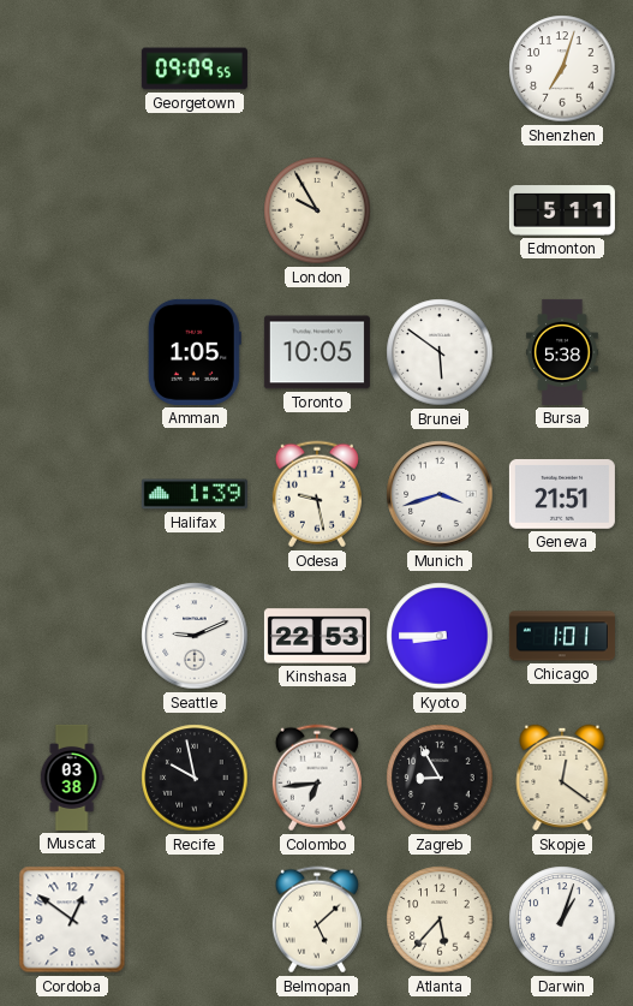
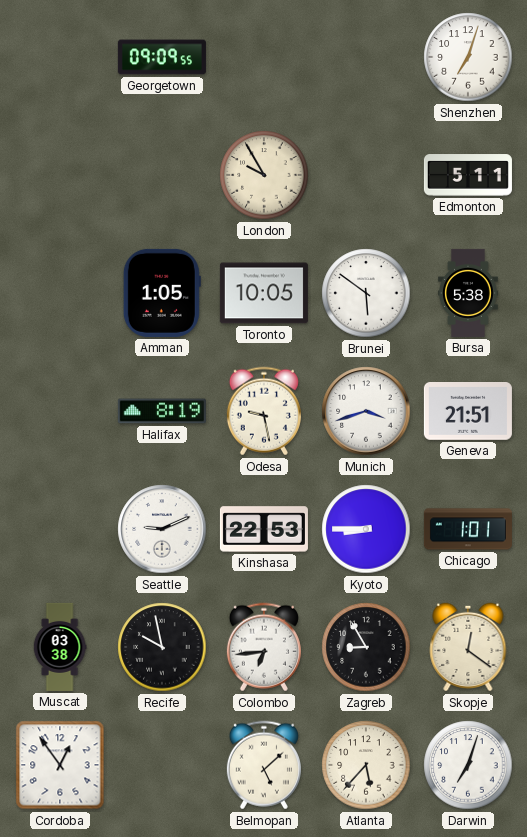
Halifax: 1:39 -> 8:19 (162, 411)
Cordoba: 12:51 -> 12:54 (60, 765)
Darwin: 1:03 -> 7:03 (468, 765)
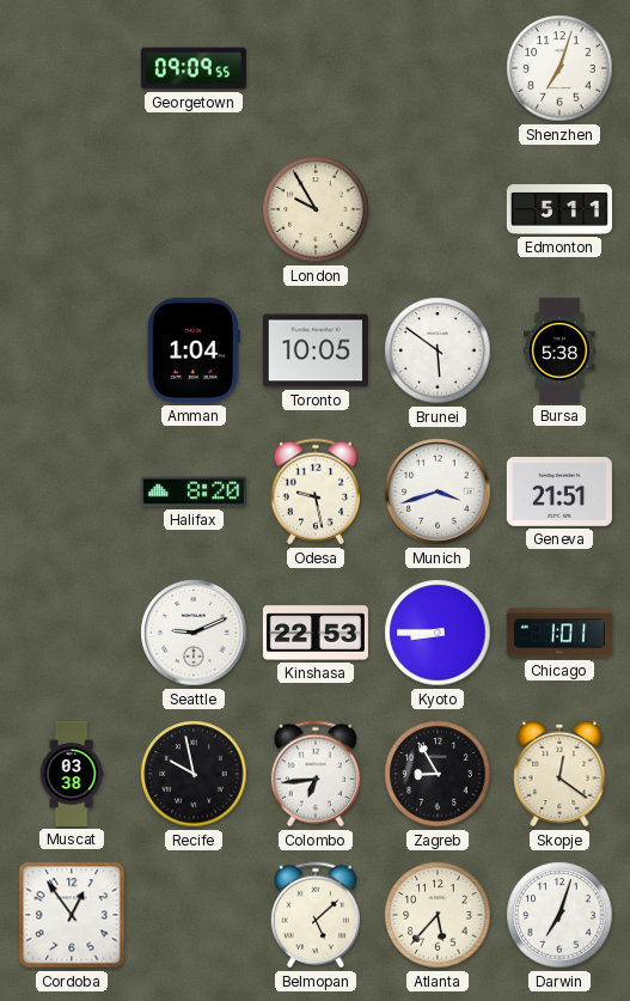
Amman: 1:05 -> 1:04 (194, 350)
Halifax: 8:19 -> 8:20 (194, 492)
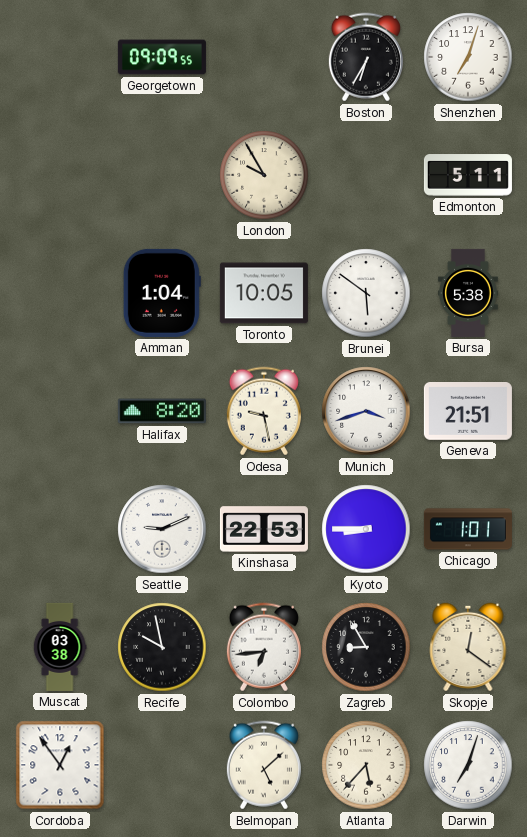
Boston: none -> 6:35 (366, 57)
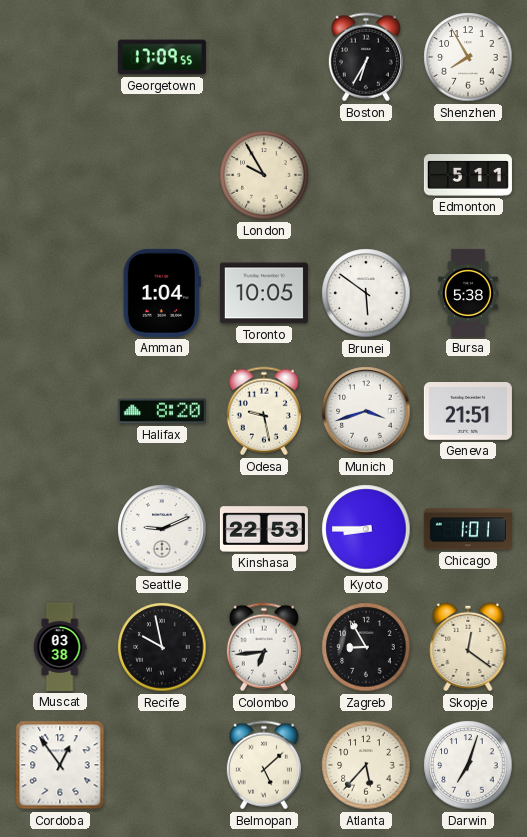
Georgetown: 09:09 -> 17:09 (162, 57)
Shenzhen: 7:03 -> 7:55 (468, 57)
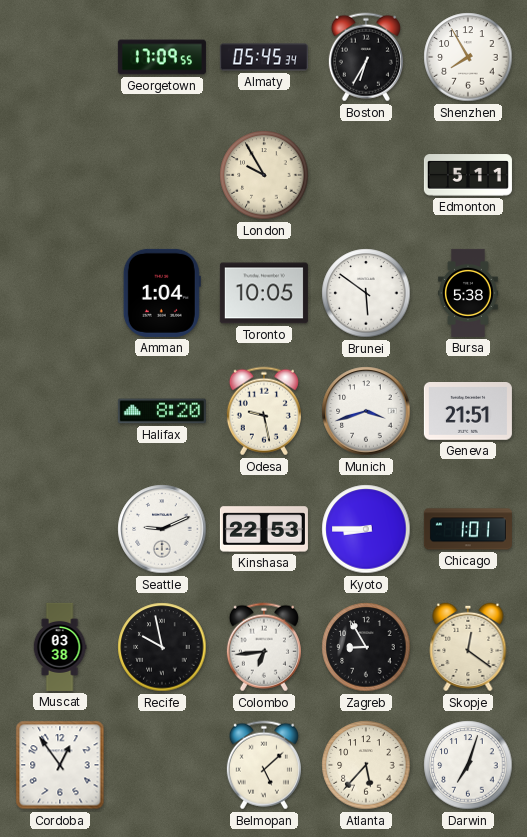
Almaty: none -> 05:45 (264, 57)
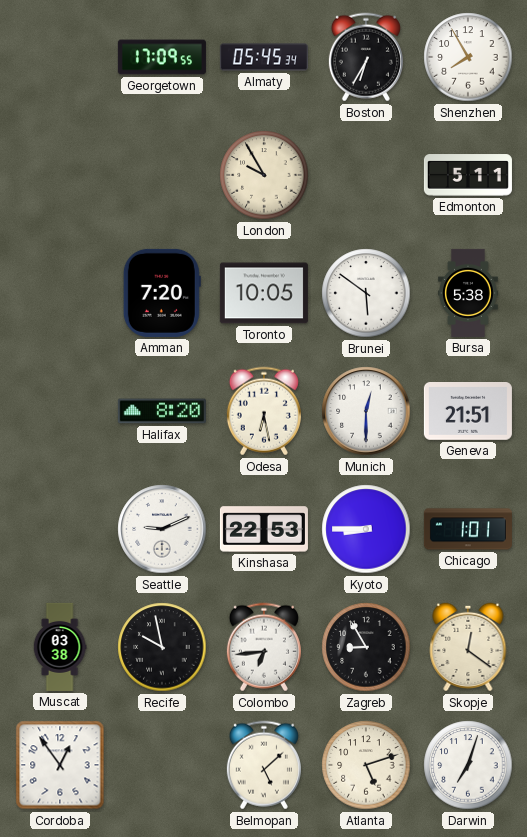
Amman: 1:04 -> 7:20 (162, 293)
Odesa: 9:28 -> 6:28 (264, 411)
Munich: 3:42 -> 12:30 (366, 411)
Atlanta: 5:37 -> 5:12 (366, 765)
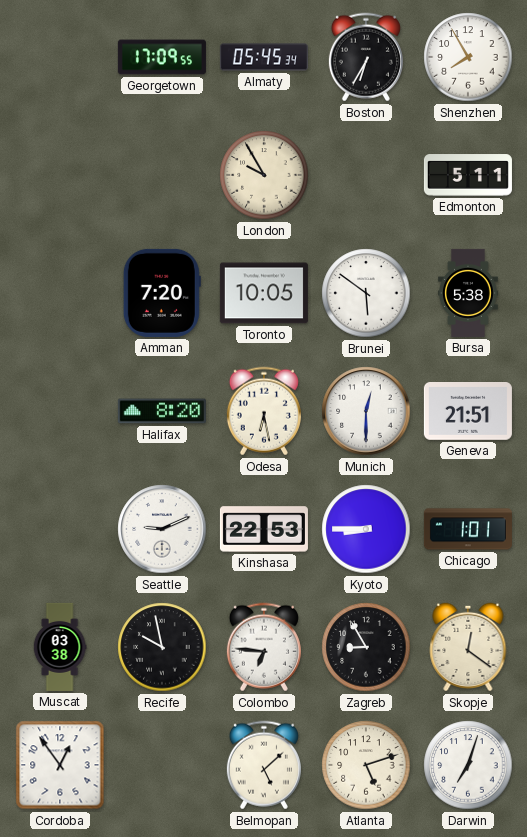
Colombo: 6:44 -> 6:46 (264, 647)
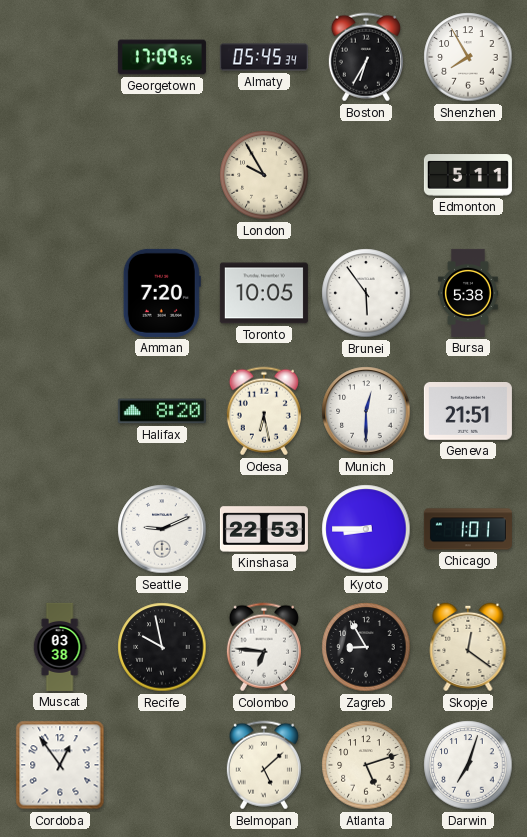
Brunei: 5:51 -> 5:54 (366, 293)
